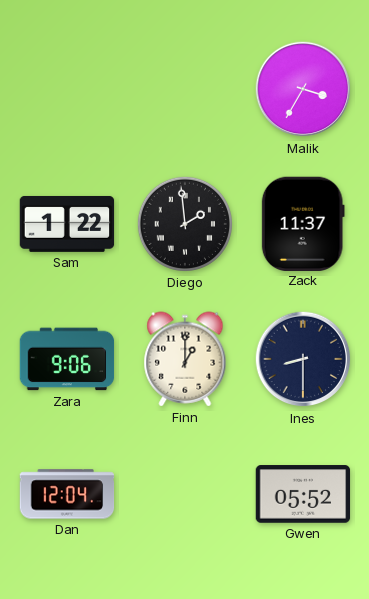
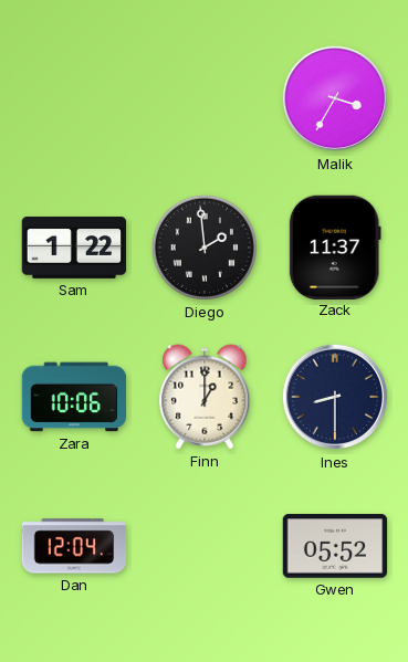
Zara: 9:06 -> 10:06 (74, 397)
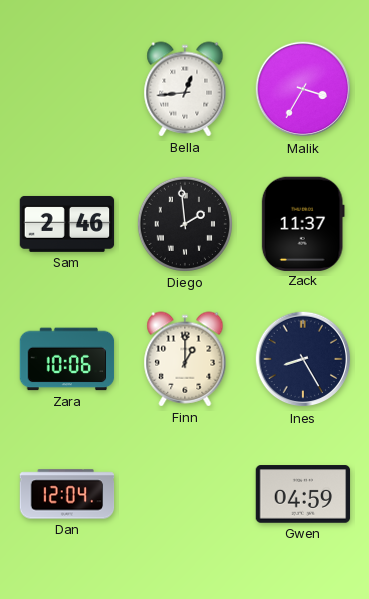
Bella: none -> 12:44 (185, 89)
Sam: 1:22 -> 2:46 (67, 224)
Ines: 8:30 -> 8:25 (303, 359)
Gwen: 05:52 -> 04:59 (303, 494)
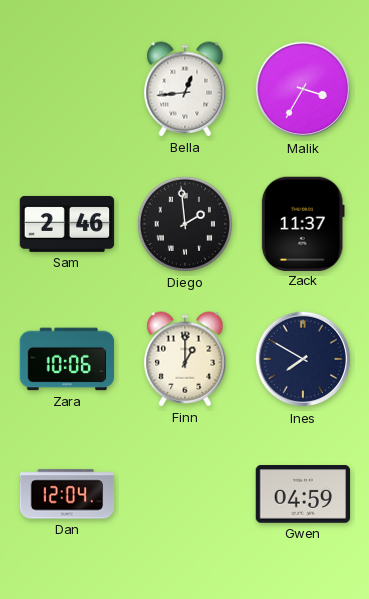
Ines: 8:25 -> 7:50 (303, 359)
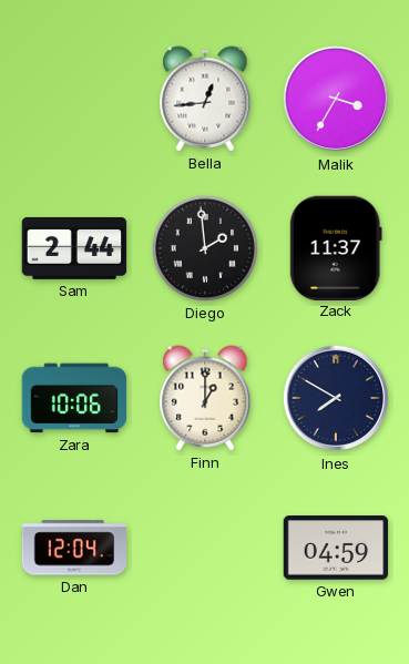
Sam: 2:46 -> 2:44 (74, 248)
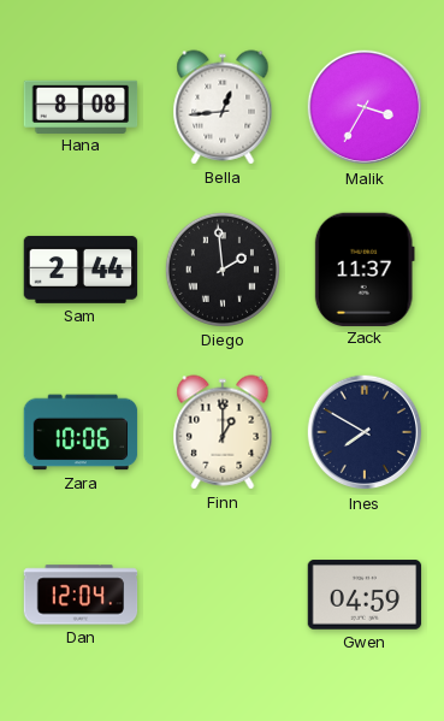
Hana: none -> 8:08 (81, 106)
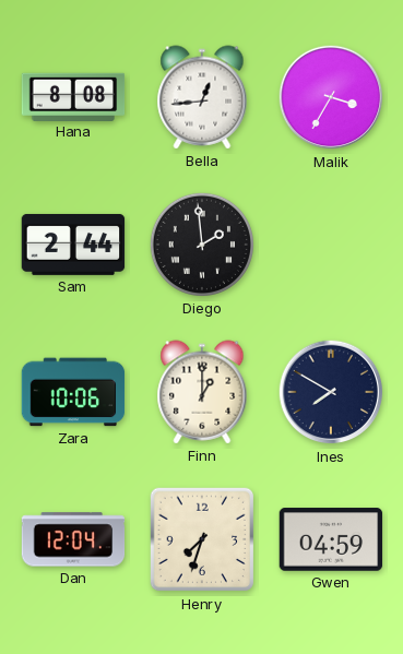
Zack: 11:37 -> none (365, 268)
Henry: none -> 7:33 (202, 539)
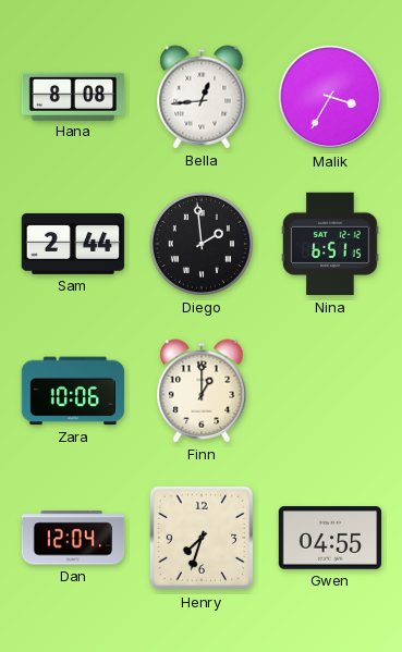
Nina: none -> 6:51 (330, 244)
Ines: 7:50 -> none (331, 392)
Gwen: 04:59 -> 04:55 (330, 538)
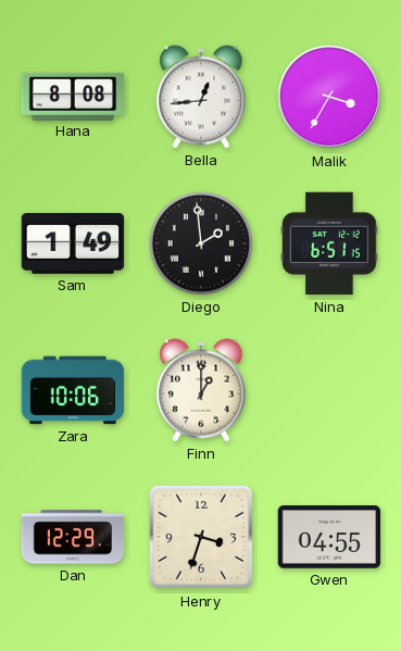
Sam: 2:44 -> 1:49 (73, 243)
Dan: 12:04 -> 12:29 (73, 537)
Henry: 7:33 -> 3:33 (201, 537)
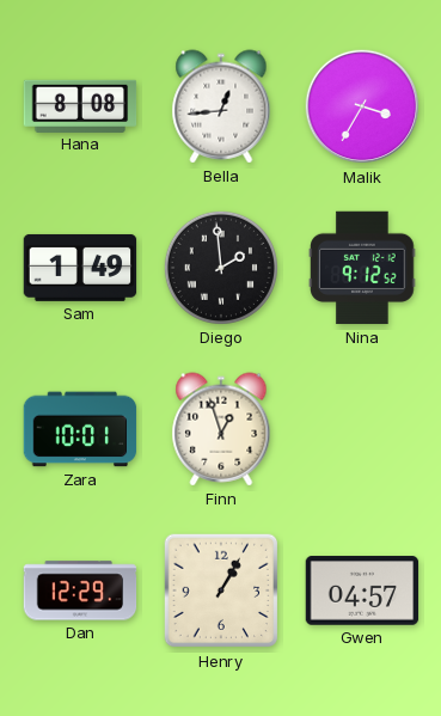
Nina: 6:51 -> 9:12 (362, 268)
Zara: 10:06 -> 10:01 (80, 429)
Finn: 1:00 -> 12:57 (221, 429)
Henry: 3:33 -> 1:05 (221, 590)
Gwen: 04:55 -> 04:57 (362, 590)
